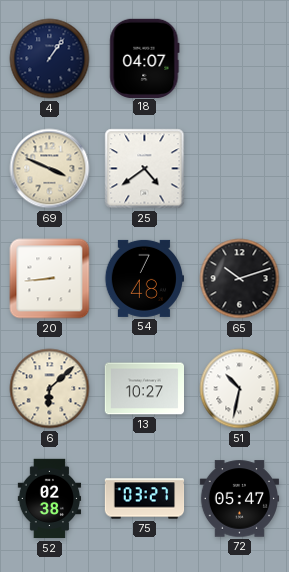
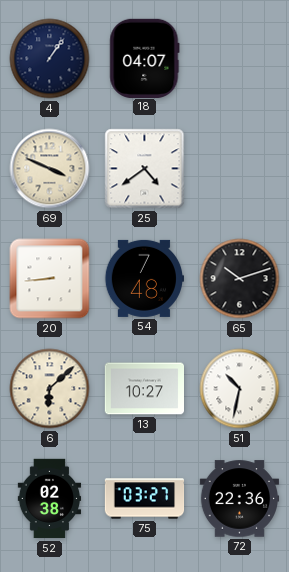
72: 05:47 -> 22:36 (240, 499)
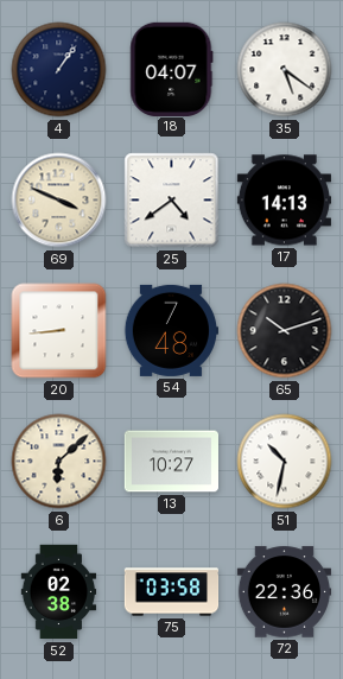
35: none -> 5:21 (285, 70)
17: none -> 14:13 (284, 201)
75: 03:27 -> 03:58 (172, 592)
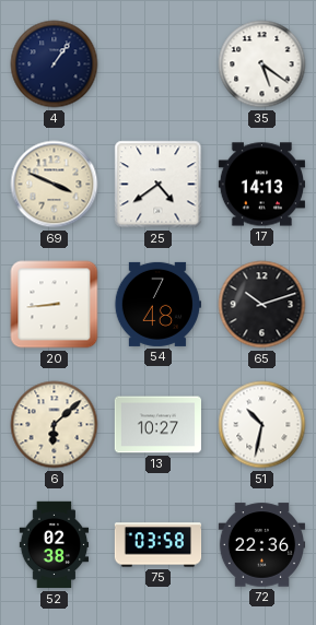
18: 04:07 -> none (172, 69)
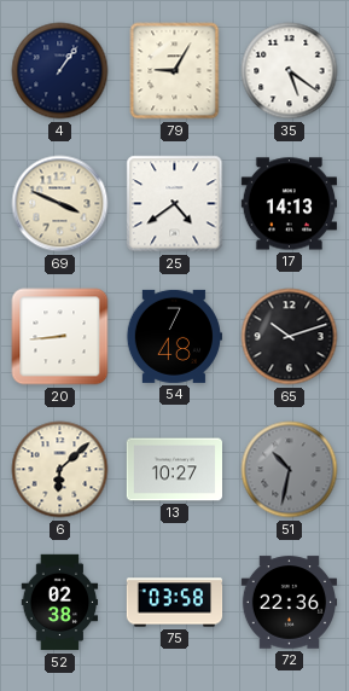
79: none -> 9:05 (175, 71)
51 dial: white -> grey (290, 470)
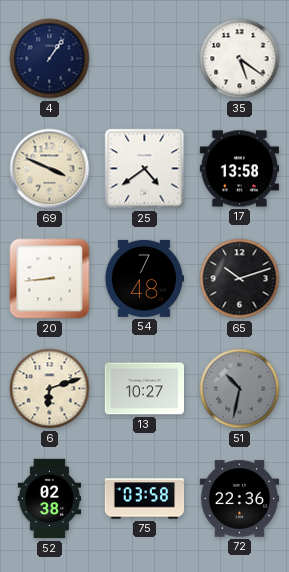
79: 9:05 -> none (175, 71)
17: 14:13 -> 13:58 (239, 169)
6: 6:08 -> 6:12 (50, 389)
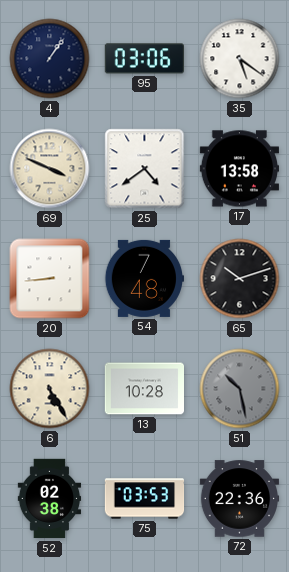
95: none -> 03:06 (144, 59)
6: 6:12 -> 5:25 (50, 389)
13: 10:27 -> 10:28 (144, 389)
51: 10:32 -> 10:28 (240, 389)
75: 03:58 -> 03:53 (145, 499)
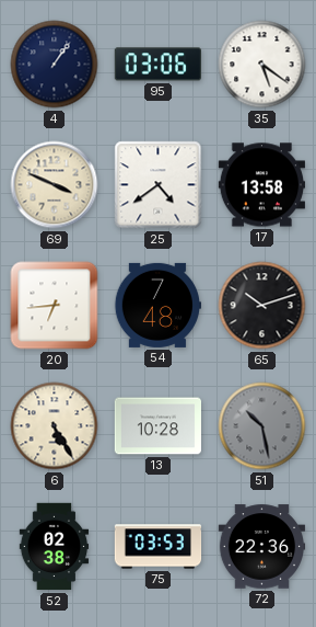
20: 8:44 -> 6:44 (55, 306)
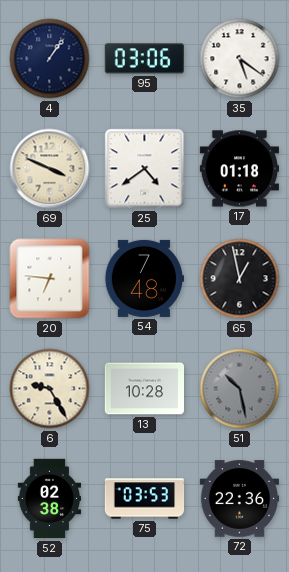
17: 13:58 -> 01:18 (239, 169)
20: 6:44 -> 6:46 (50, 279)
65: 10:12 -> 12:58 (240, 279)
6: 5:25 -> 9:25 (50, 389)
